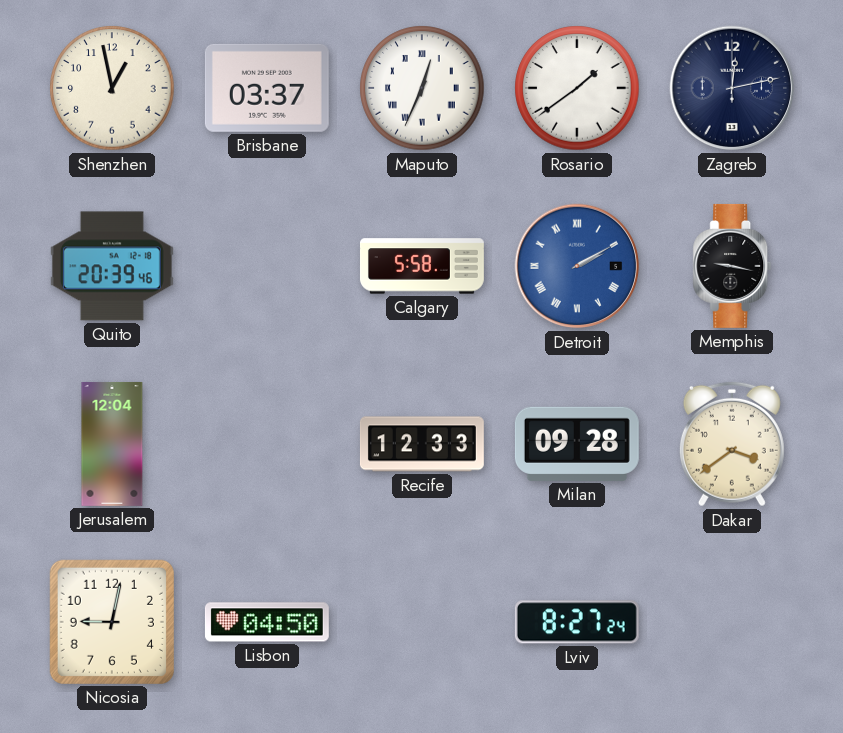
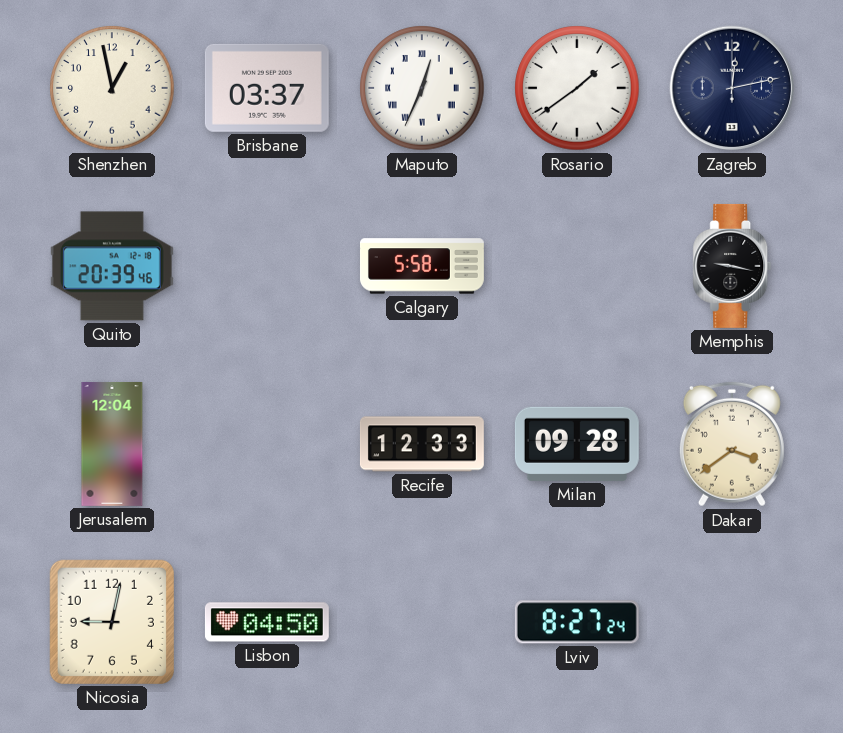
Detroit: 2:10 -> none (577, 266)
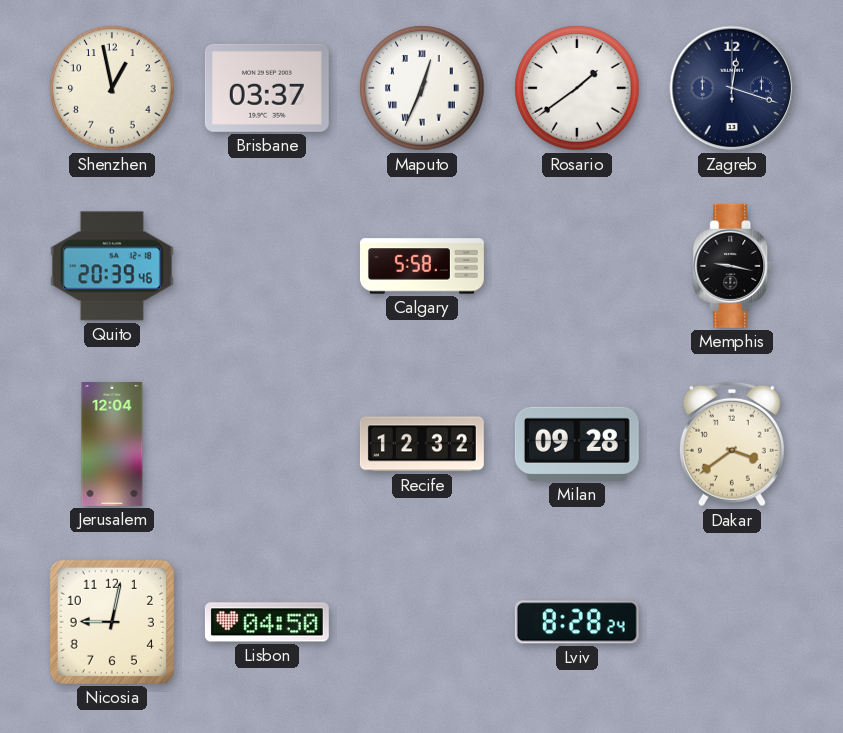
Zagreb: 12:13 -> 12:18 (732, 88)
Recife: 12:33 -> 12:32 (422, 444)
Lviv: 8:27 -> 8:28 (577, 622)
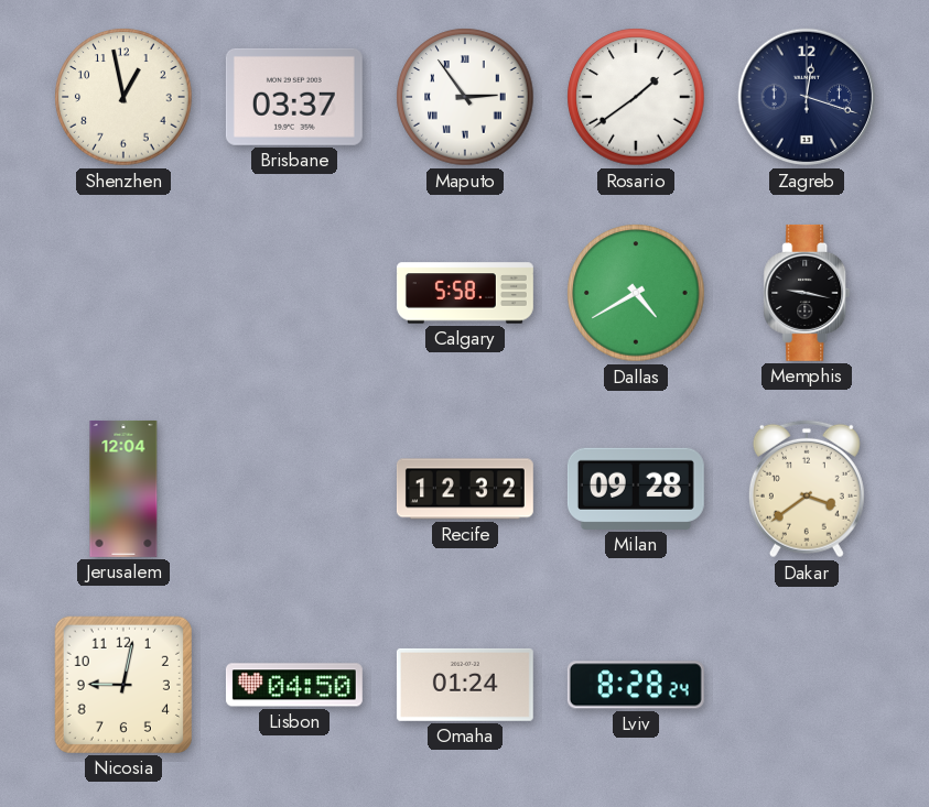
Maputo: 12:34 -> 2:54 (465, 97)
Quito: 20:39 -> none (112, 266)
Dallas: none -> 4:40 (636, 293)
Omaha: none -> 01:24 (465, 685)
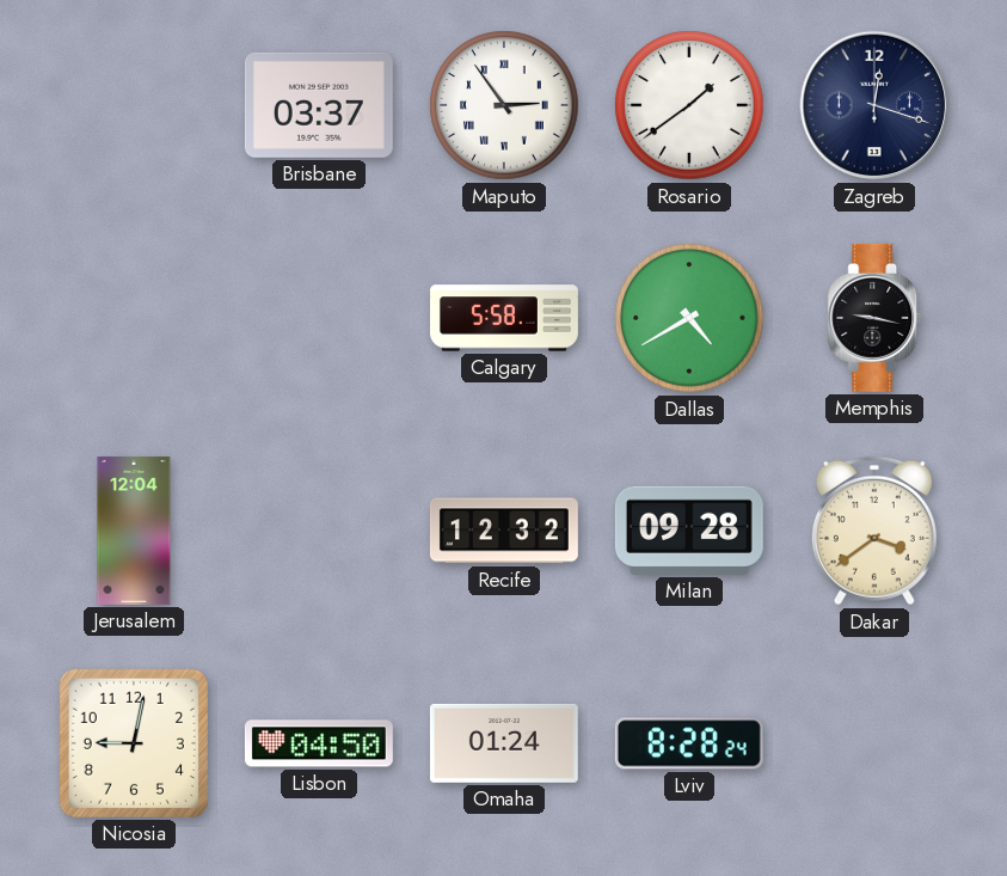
Shenzhen: 12:58 -> none (123, 97)
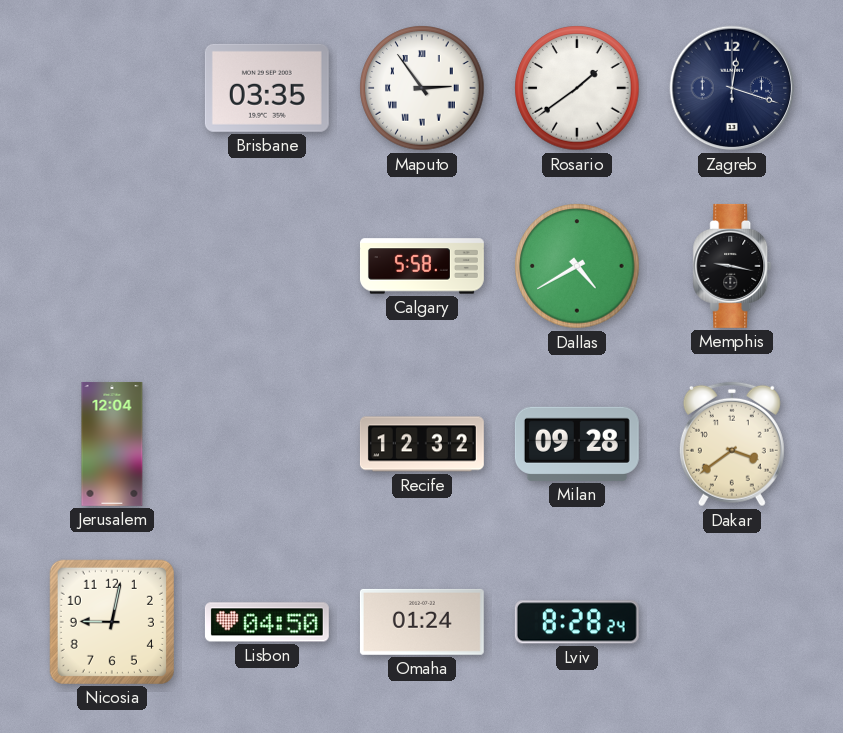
Brisbane: 03:37 -> 03:35 (267, 88)
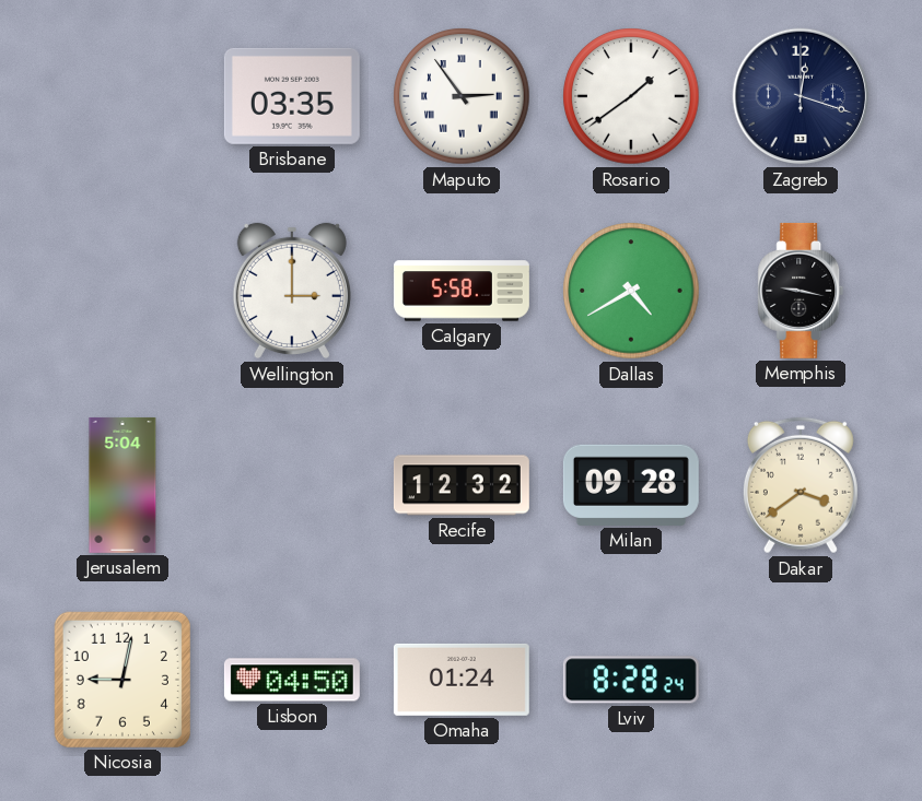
Wellington: none -> 3:00 (292, 291)
Jerusalem: 12:04 -> 5:04 (122, 485)
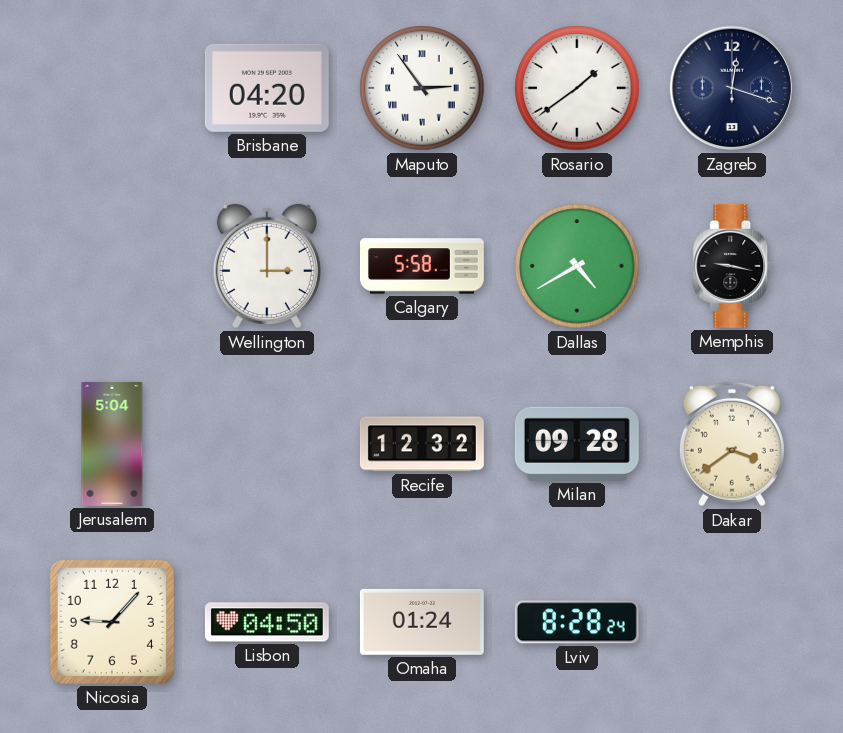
Brisbane: 03:35 -> 04:20 (267, 88)
Nicosia: 9:02 -> 9:07 (112, 622)
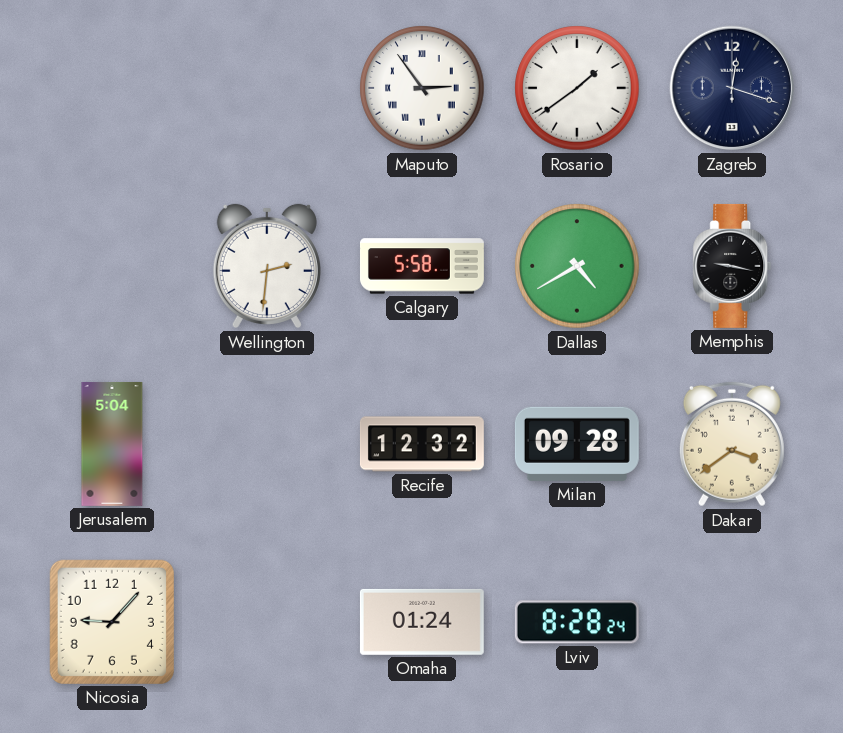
Brisbane: 04:20 -> none (267, 88)
Wellington: 3:00 -> 2:31 (267, 266)
Lisbon: 04:50 -> none (267, 622)
